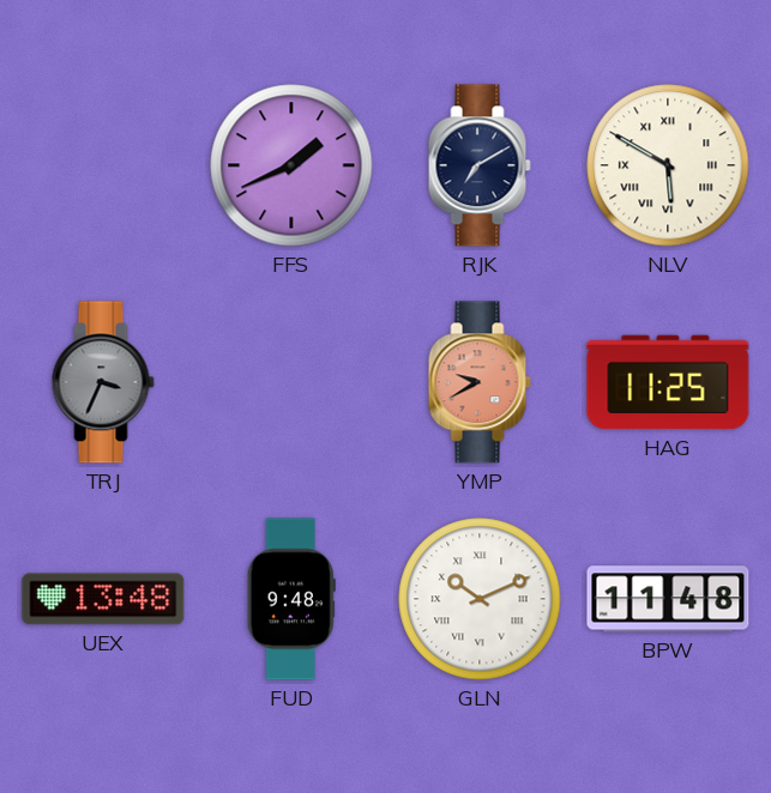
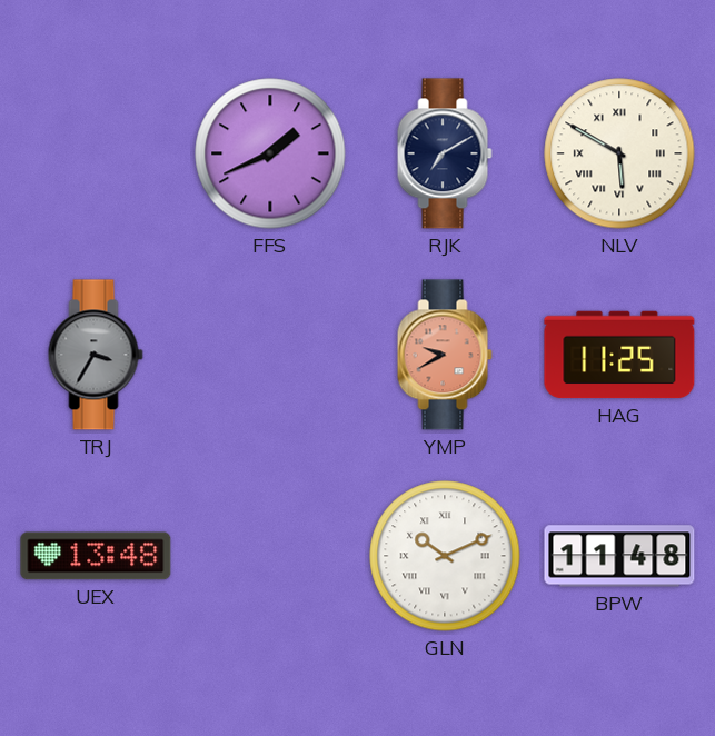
TRJ: 3:34 -> 3:35 (96, 355)
FUD: 9:48 -> none (291, 599)
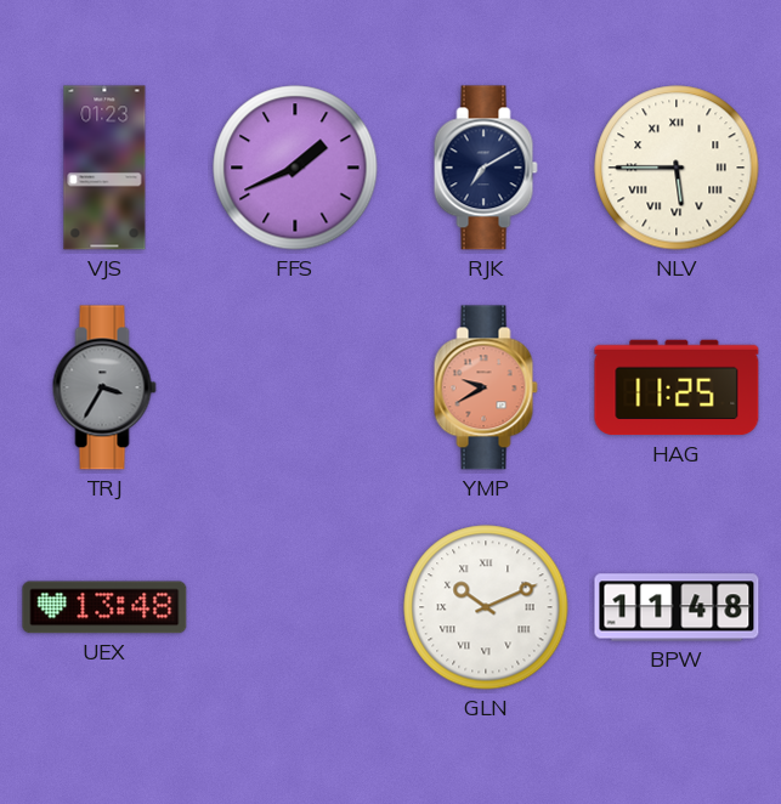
VJS: none -> 01:23 (104, 168)
NLV: 5:50 -> 5:45 (677, 168)
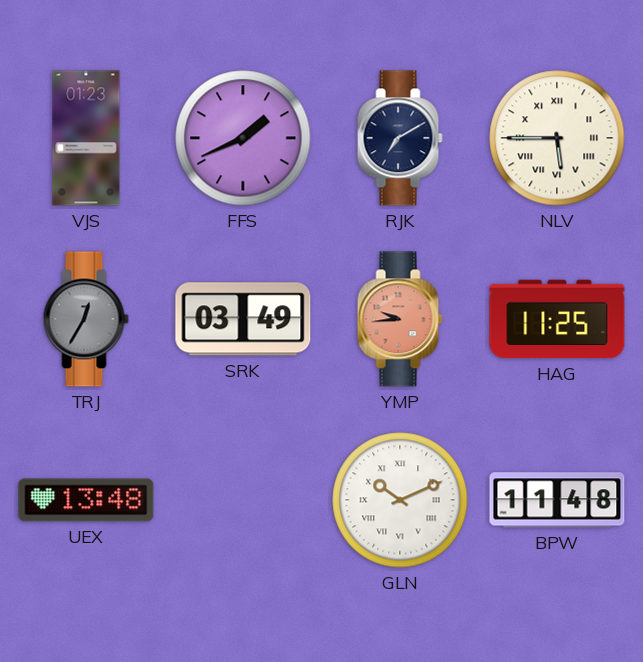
TRJ: 3:35 -> 12:35 (86, 319)
SRK: none -> 03:49 (243, 319)
YMP: 9:40 -> 9:44 (400, 319)
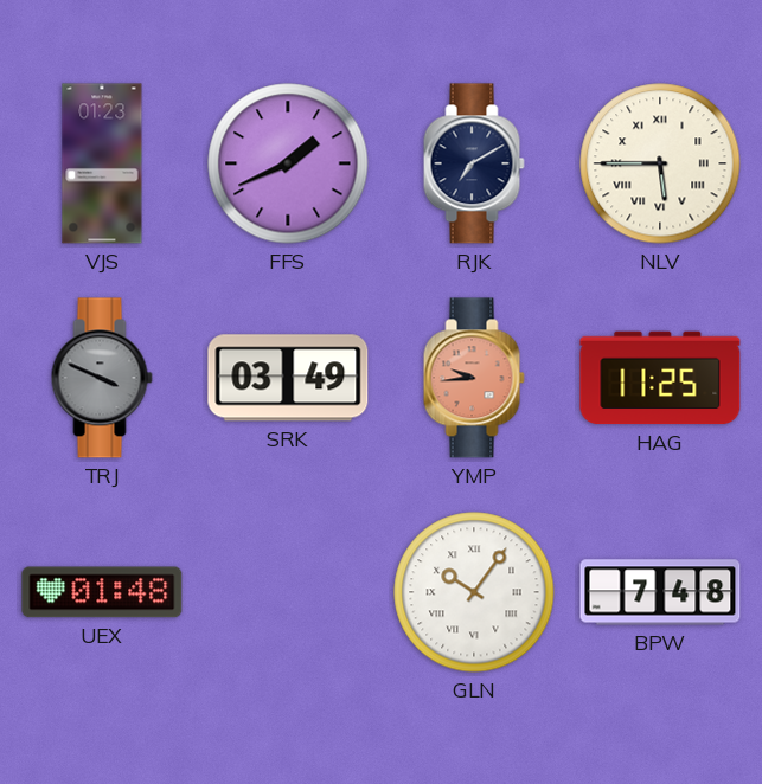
TRJ: 12:35 -> 3:49 (102, 378)
UEX: 13:48 -> 01:48 (102, 592)
GLN: 10:11 -> 10:06 (474, 592)
BPW: 11:48 -> 7:48 (660, 592)
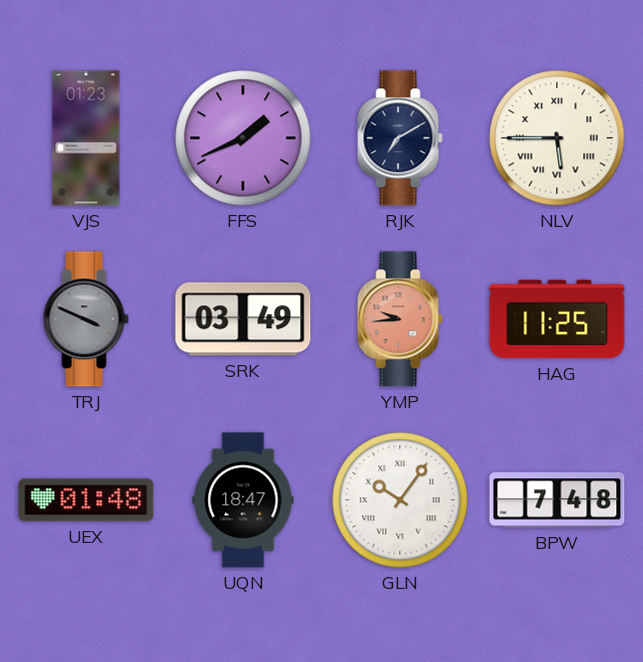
UQN: none -> 18:47 (243, 500)
